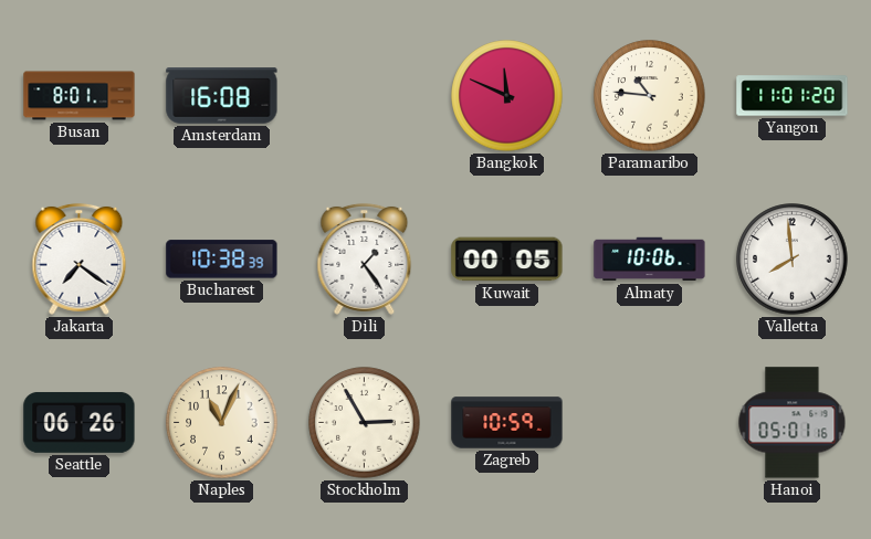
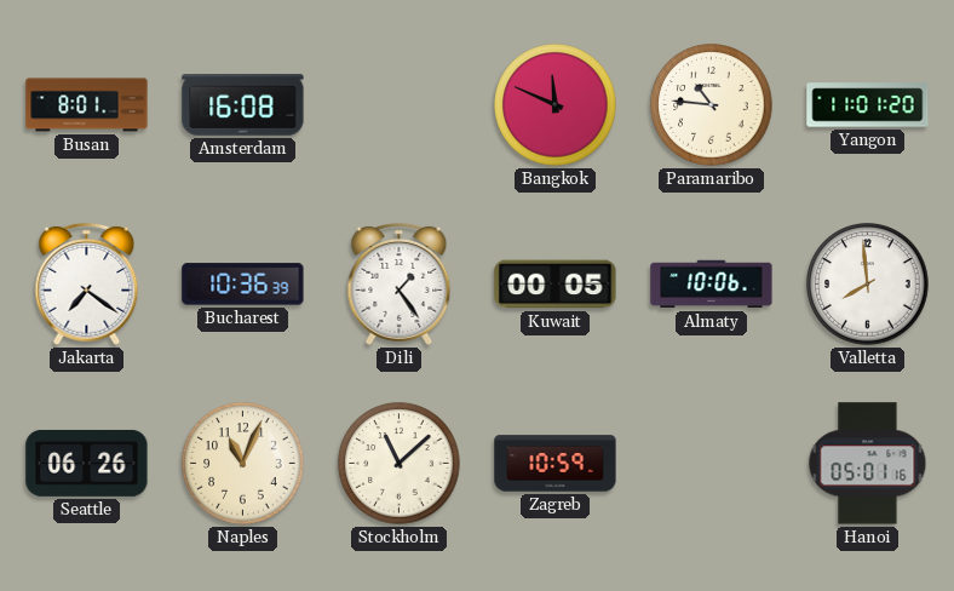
Bucharest: 10:38 -> 10:36 (243, 285)
Stockholm: 2:55 -> 11:08 (400, 464)
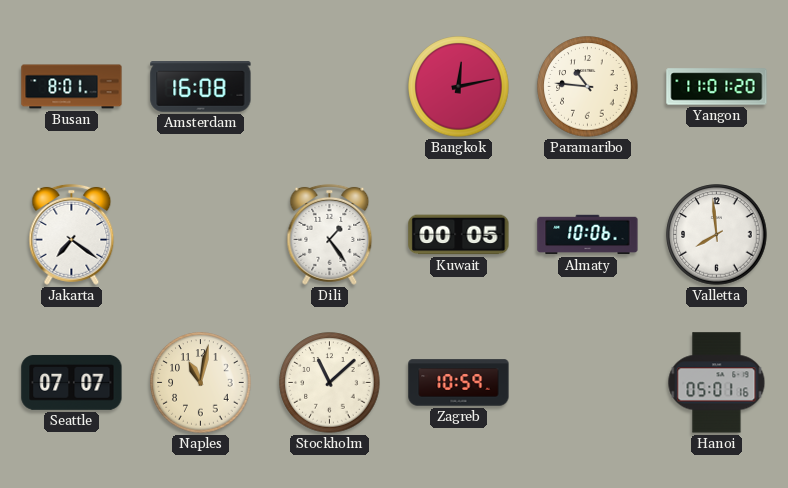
Bangkok: 11:49 -> 12:13 (459, 87)
Bucharest: 10:36 -> none (243, 285)
Seattle: 06:26 -> 07:07 (72, 382)
Naples: 11:04 -> 11:02 (201, 383)
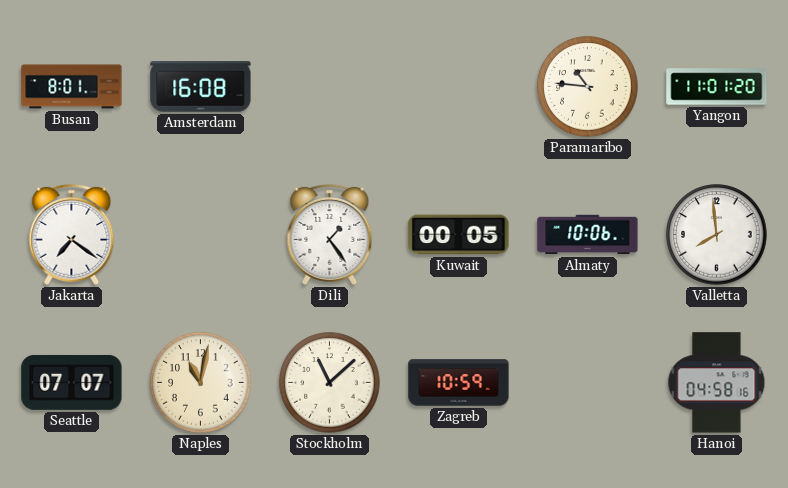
Bangkok: 12:13 -> none (459, 87)
Hanoi: 05:01 -> 04:58 (717, 383)
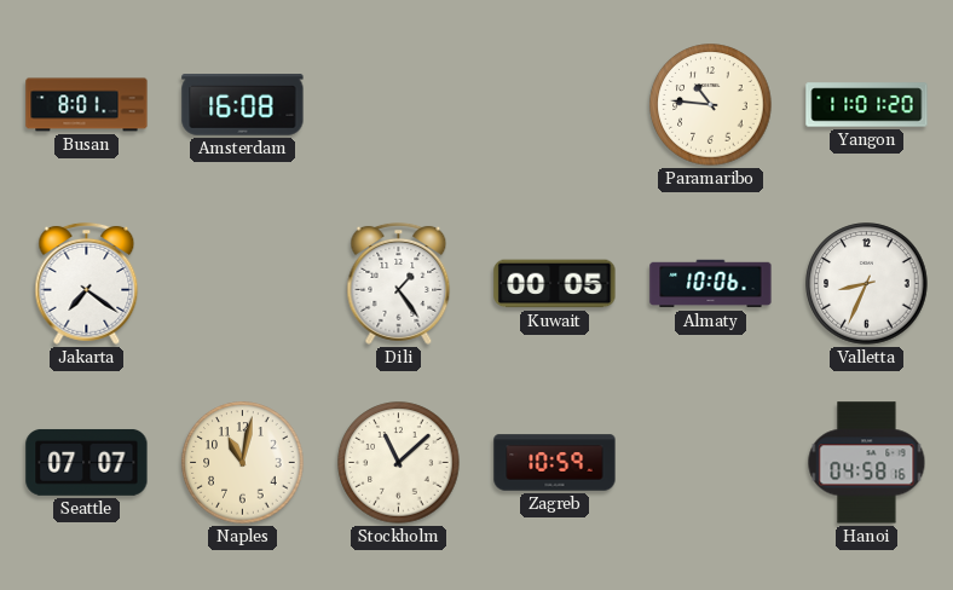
Valletta: 7:59 -> 8:34 (867, 284)
